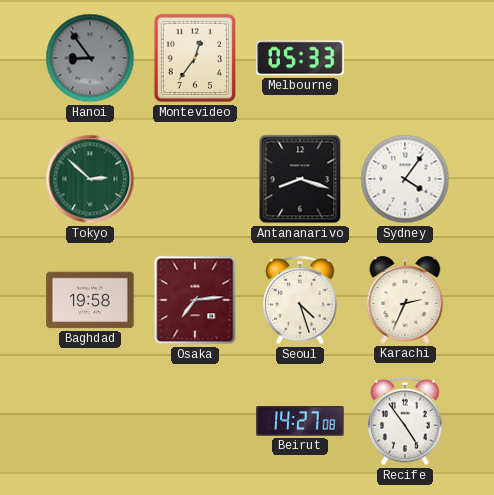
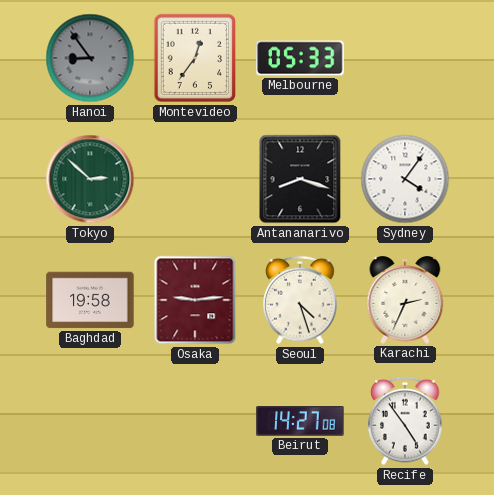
Osaka: 7:14 -> 9:14 (195, 300)
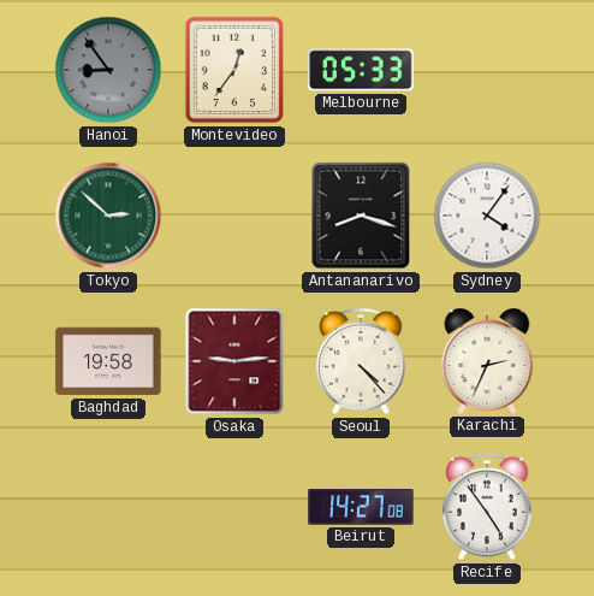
Seoul: 4:27 -> 4:23 (361, 361)
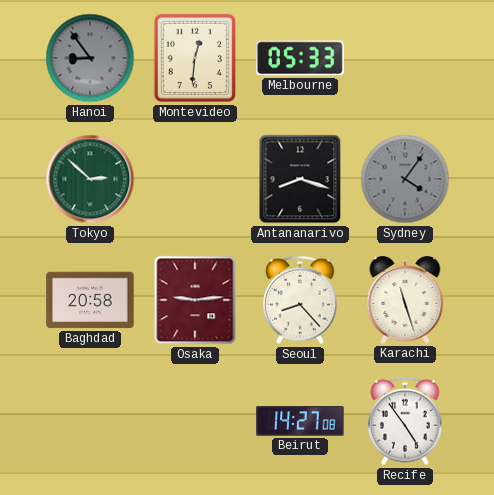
Montevideo: 12:36 -> 12:31 (195, 58)
Sydney dial: white -> grey (405, 179)
Baghdad: 19:58 -> 20:58 (90, 300)
Seoul: 4:23 -> 8:23 (300, 300)
Karachi: 2:34 -> 11:27 (405, 300)
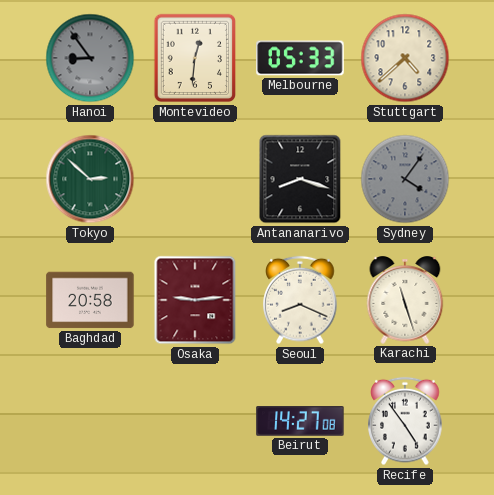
Stuttgart: none -> 4:38 (405, 58)
Seoul: 8:23 -> 8:19 (300, 300)
